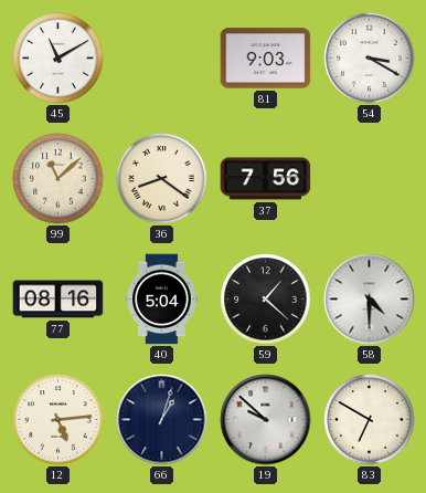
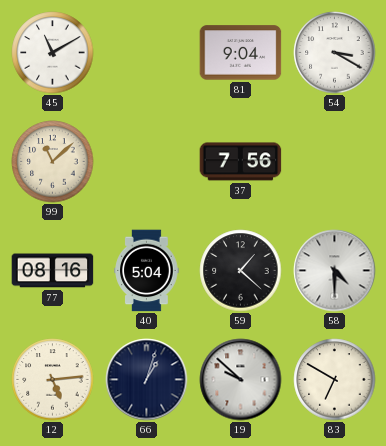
81: 9:03 -> 9:04 (241, 53)
36: 8:21 -> none (162, 179)
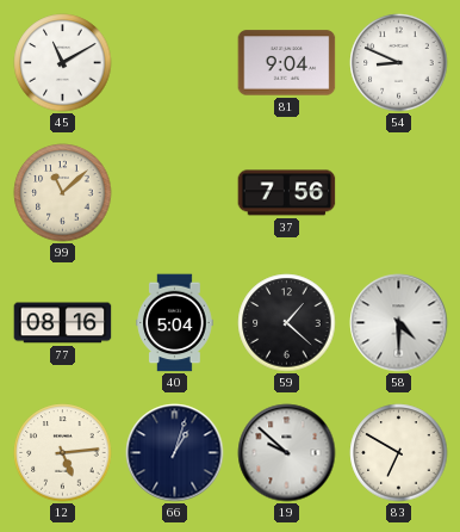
54: 3:20 -> 8:49 (399, 63)
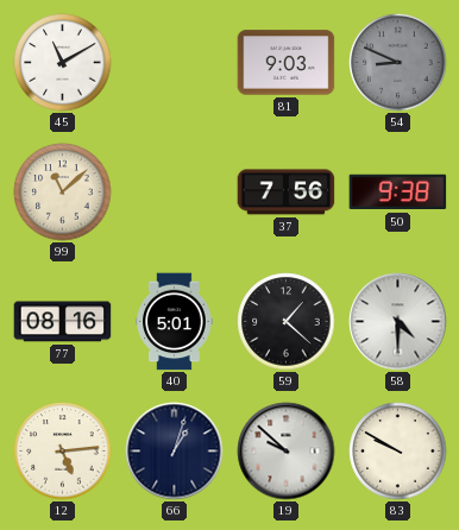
81: 9:04 -> 9:03 (287, 63)
54 dial: white -> grey (398, 63)
50: none -> 9:38 (398, 193)
40: 5:04 -> 5:01 (175, 322)
83: 6:50 -> 9:50 (398, 452)
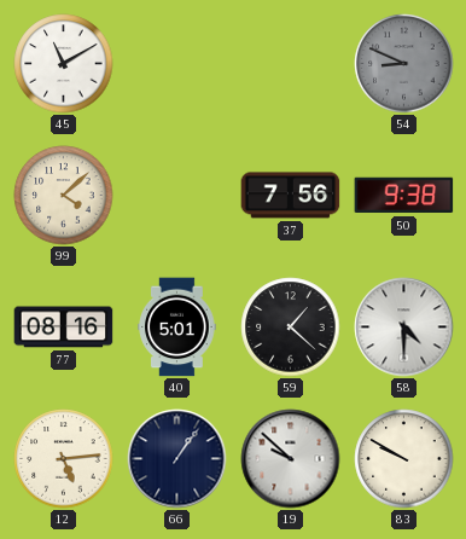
81: 9:03 -> none (287, 63)
99: 11:08 -> 4:08 (64, 196)
66: 1:03 -> 1:06 (177, 459)
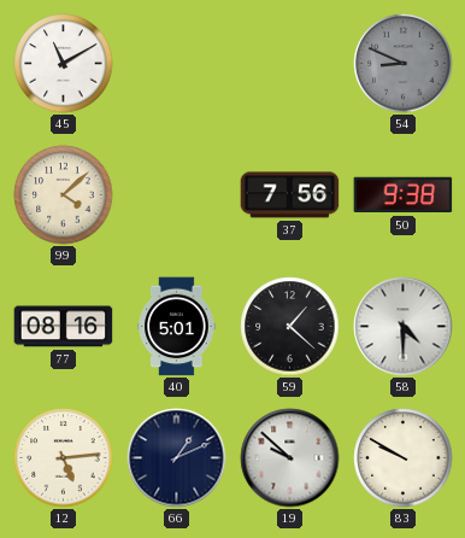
66: 1:06 -> 1:11 (177, 458)
